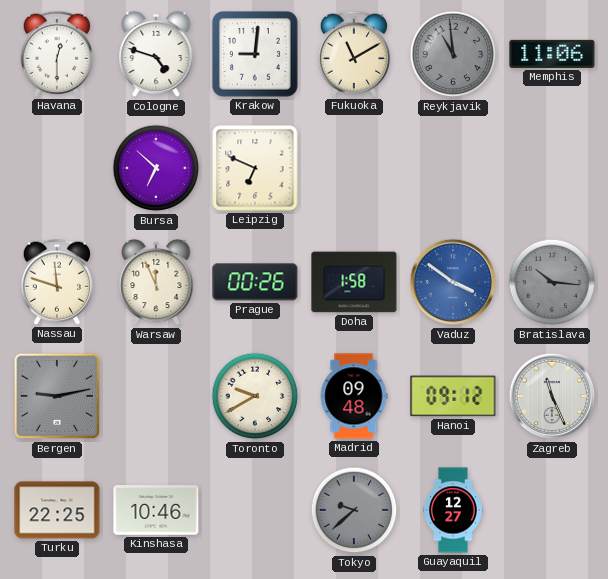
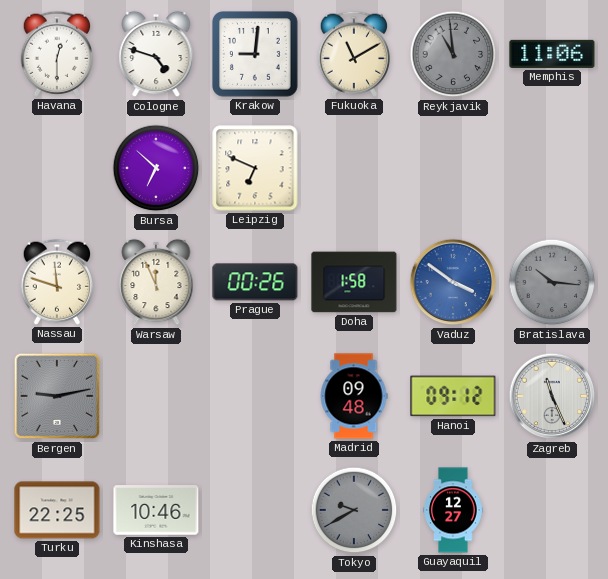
Toronto: 9:40 -> none (255, 396)
Tokyo: 9:38 -> 9:40 (354, 510)
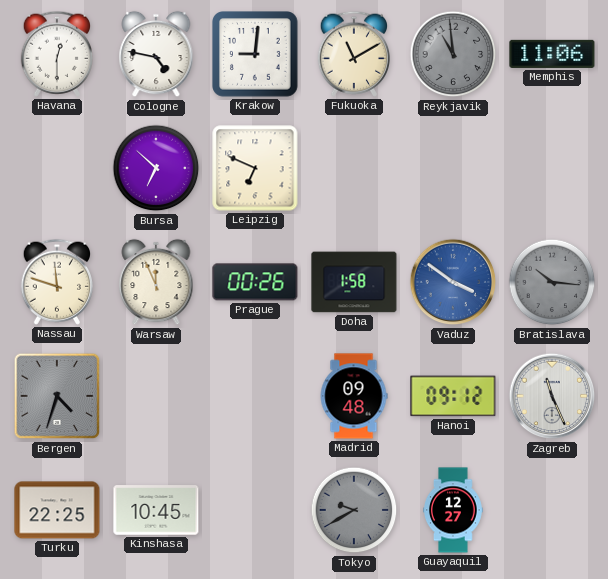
Cologne: 4:48 -> 4:47 (156, 54)
Bergen: 9:13 -> 4:33 (57, 396)
Kinshasa: 10:46 -> 10:45 (156, 510)
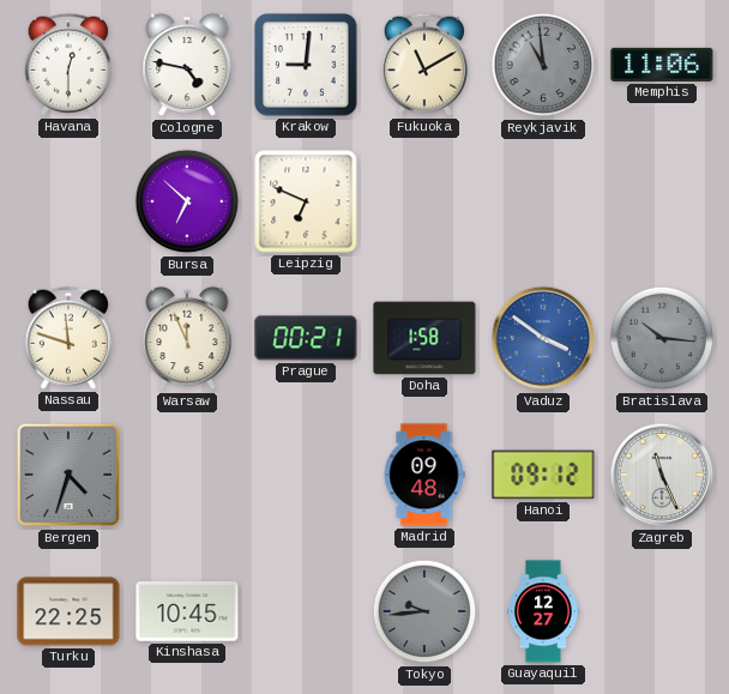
Prague: 00:26 -> 00:21 (306, 338)
Tokyo: 9:40 -> 9:44 (424, 611)
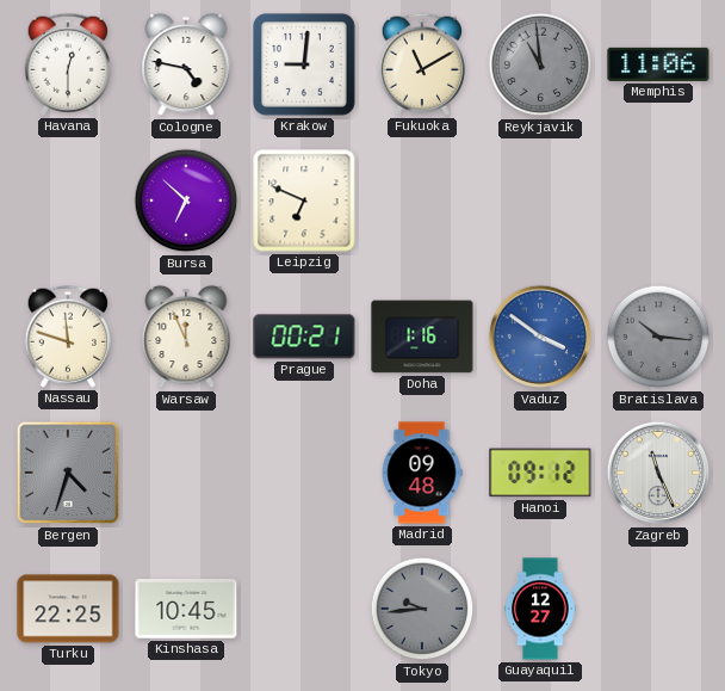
Doha: 1:58 -> 1:16 (422, 337)
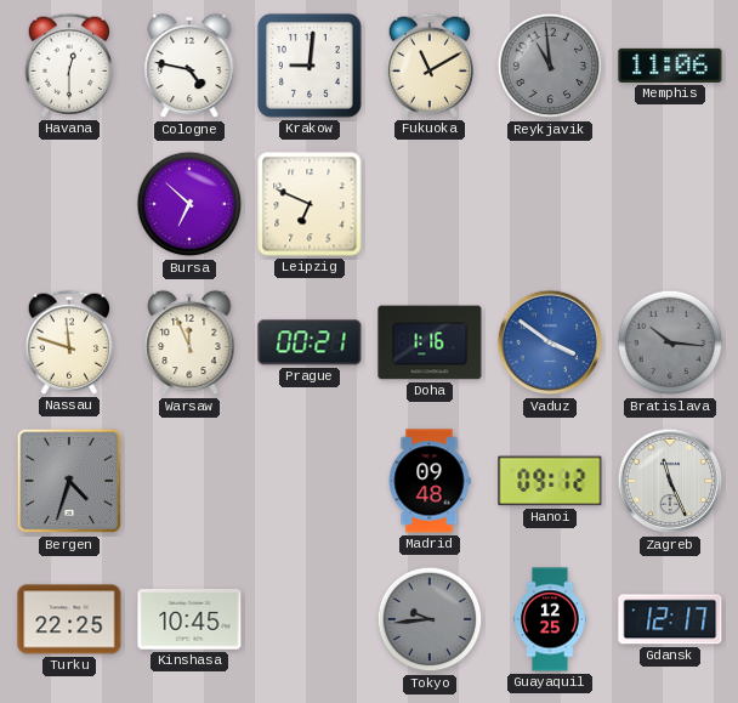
Guayaquil: 12:27 -> 12:25 (551, 619)
Gdansk: none -> 12:17 (670, 619)
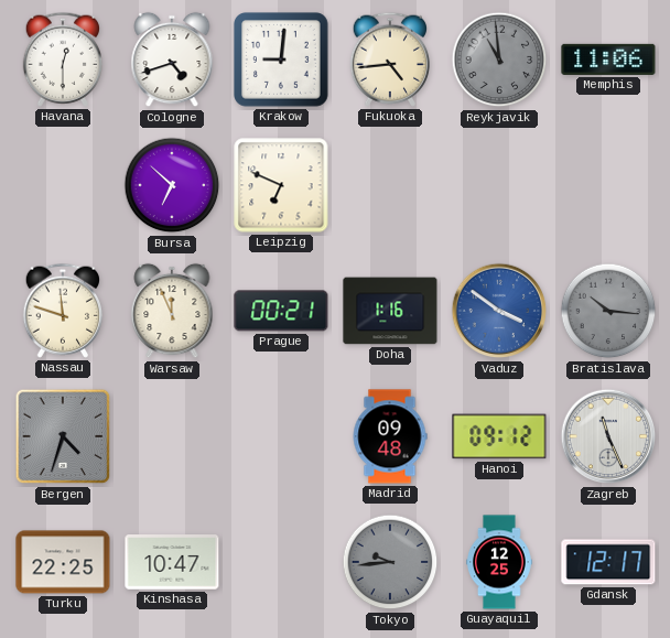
Cologne: 4:47 -> 4:42 (172, 60)
Fukuoka: 11:10 -> 4:44 (389, 60)
Kinshasa: 10:45 -> 10:47 (172, 562)
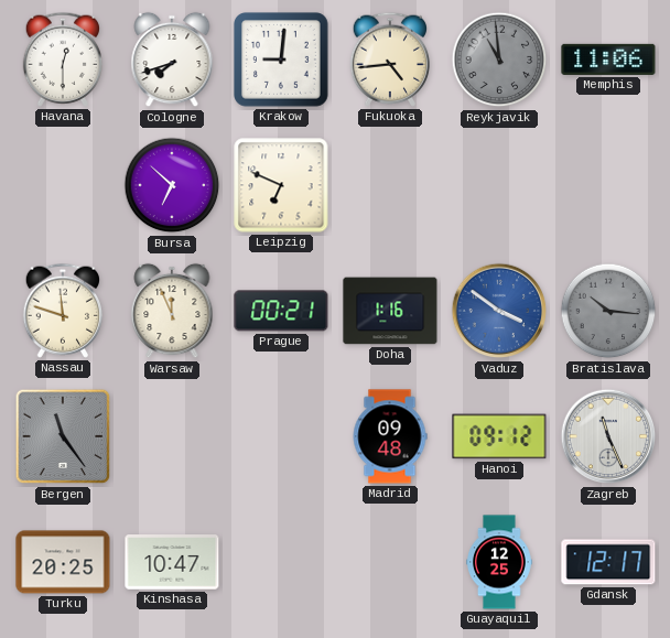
Cologne: 4:42 -> 7:42 (172, 60)
Bergen: 4:33 -> 11:24 (63, 436)
Turku: 22:25 -> 20:25 (63, 562)
Tokyo: 9:44 -> none (390, 562)
